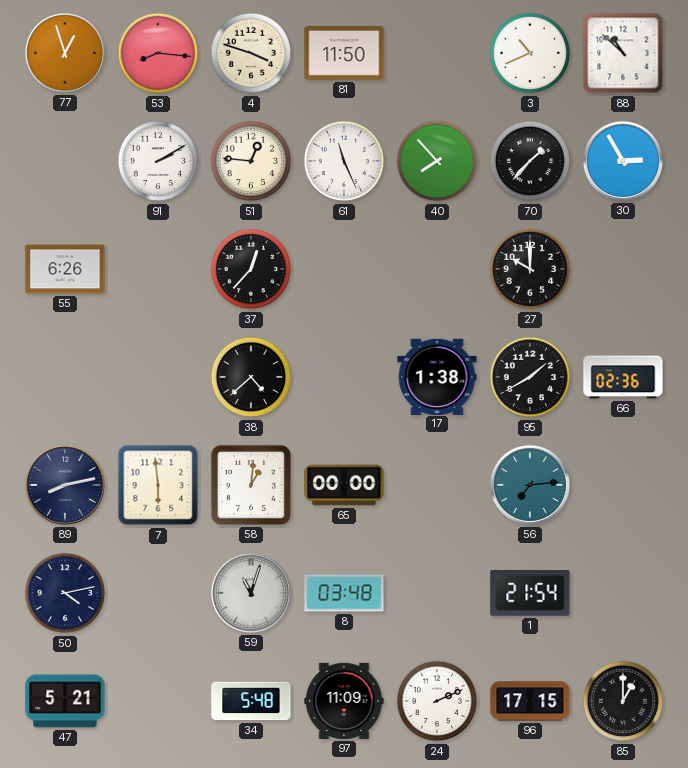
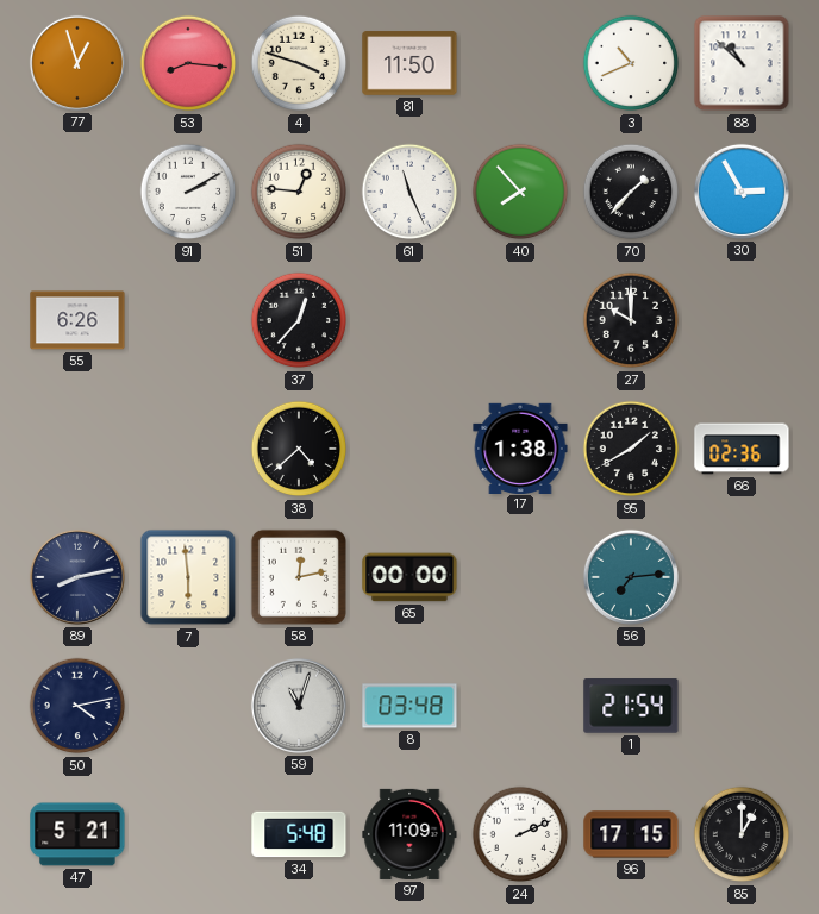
58: 1:01 -> 12:13 (299, 577)
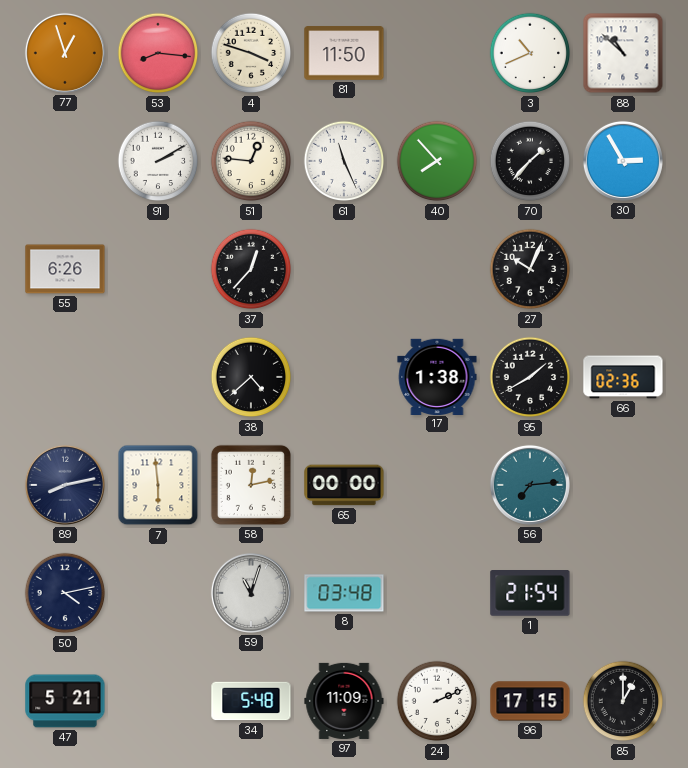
27: 10:00 -> 10:04 (530, 269)
